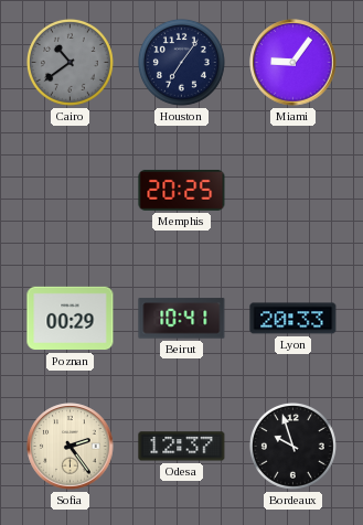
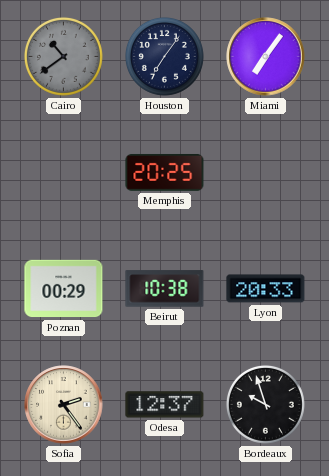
Miami: 9:06 -> 7:06 (266, 57)
Beirut: 10:41 -> 10:38 (165, 289)
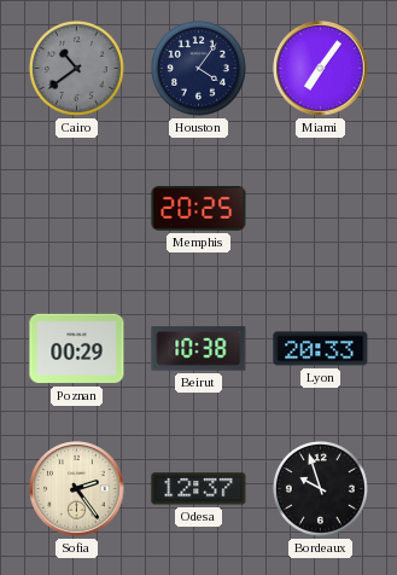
Houston: 7:06 -> 4:06 (198, 68)
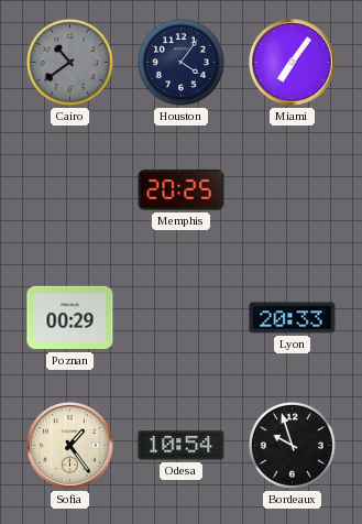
Beirut: 10:38 -> none (199, 349)
Sofia: 2:24 -> 1:24 (70, 446)
Odesa: 12:37 -> 10:54 (182, 446)
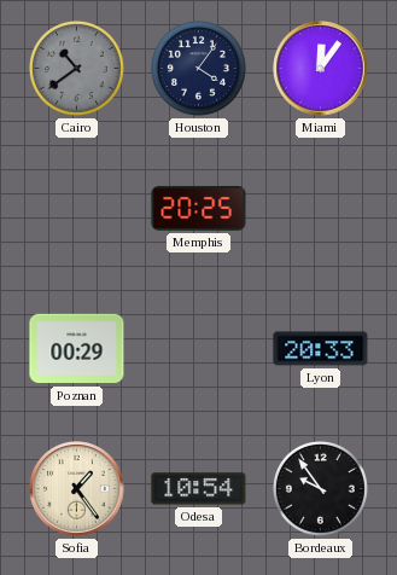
Miami: 7:06 -> 12:06 (321, 69)
Bordeaux: 9:57 -> 9:54 (320, 488)
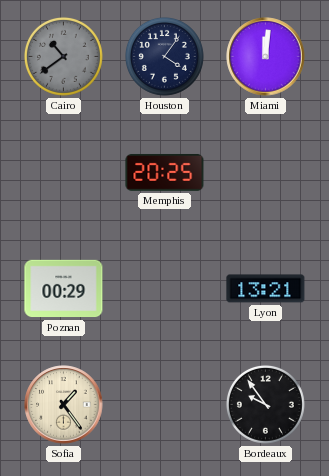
Miami: 12:06 -> 12:01 (266, 57)
Lyon: 20:33 -> 13:21 (266, 289)
Odesa: 10:54 -> none (199, 489)
